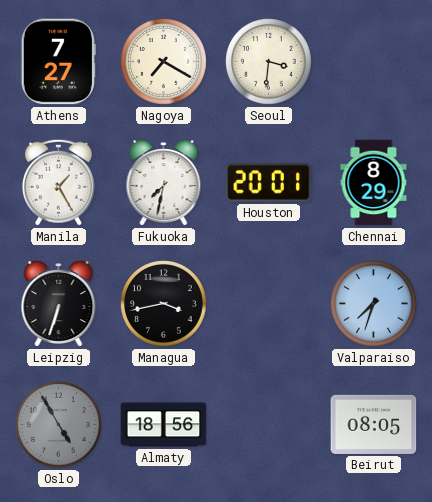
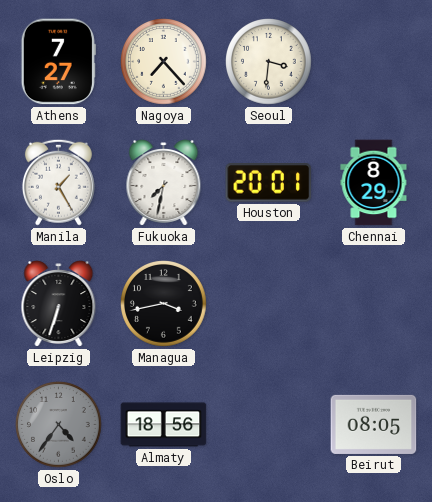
Nagoya: 7:20 -> 7:23 (164, 62)
Valparaiso: 7:33 -> none (374, 304)
Oslo: 4:55 -> 4:36 (59, 425)
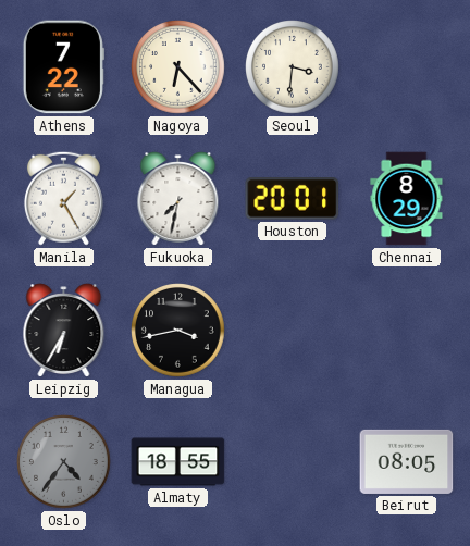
Athens: 7:27 -> 7:22 (63, 67)
Nagoya: 7:23 -> 6:23 (178, 67)
Leipzig: 6:33 -> 6:35 (64, 331)
Almaty: 18:56 -> 18:55 (178, 462)
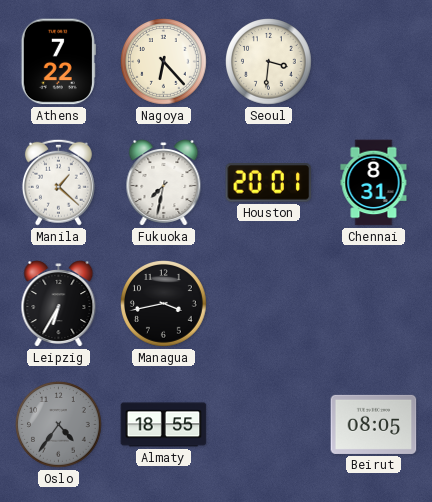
Manila: 1:25 -> 1:22 (58, 182)
Chennai: 8:29 -> 8:31 (374, 183)
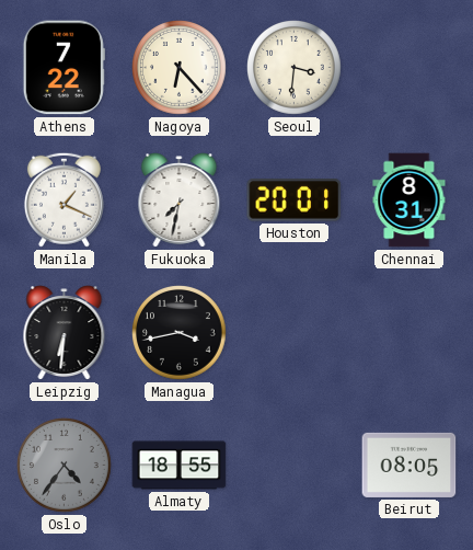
Manila: 1:22 -> 1:19 (64, 199)
Leipzig: 6:35 -> 6:31 (65, 333)
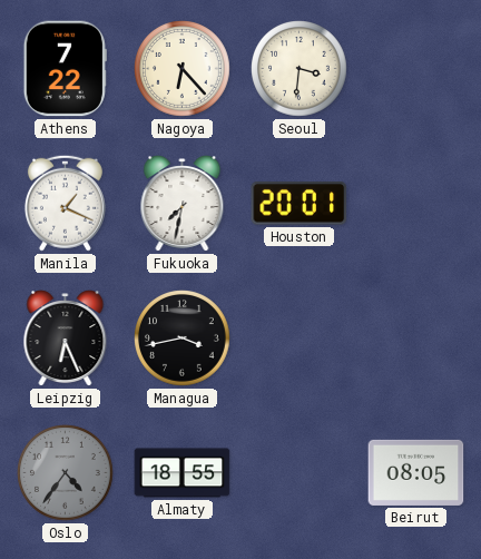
Chennai: 8:31 -> none (409, 200)
Leipzig: 6:31 -> 6:26 (66, 339)
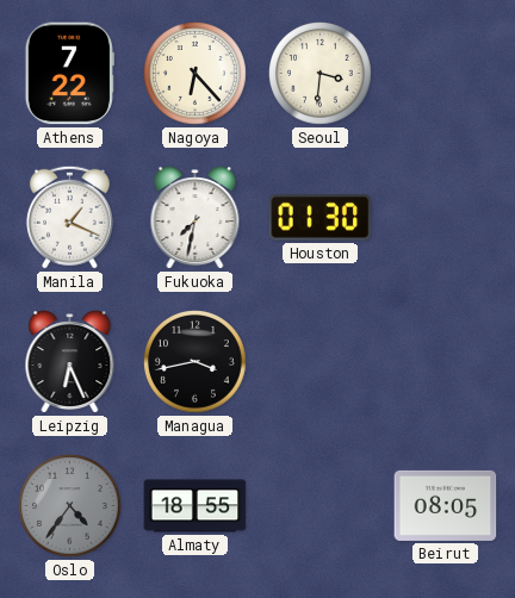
Houston: 20:01 -> 01:30 (321, 218)
